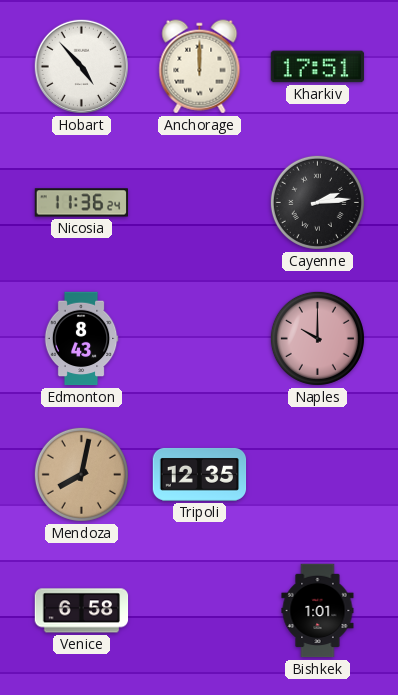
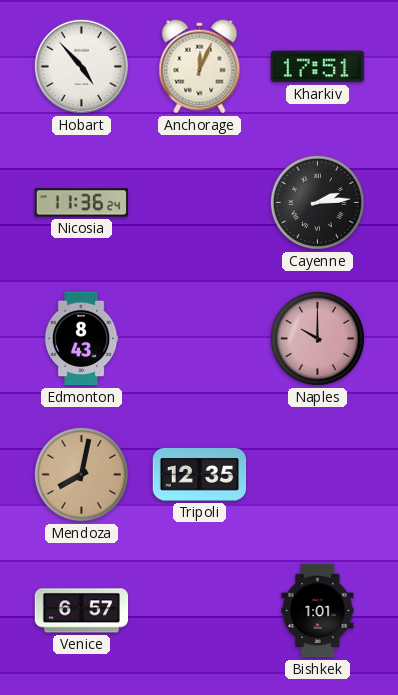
Anchorage: 12:00 -> 12:04 (200, 67)
Venice: 6:58 -> 6:57 (82, 611)
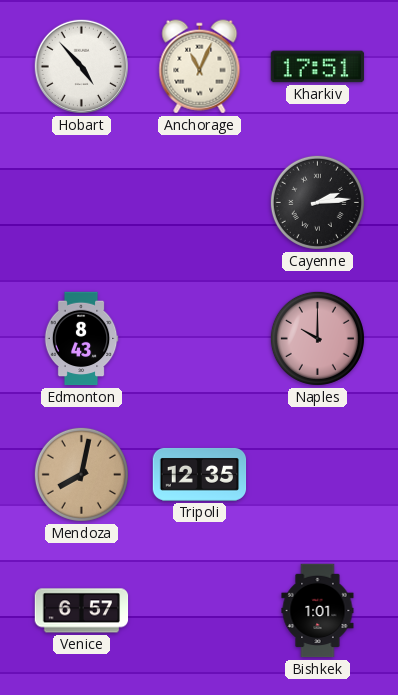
Anchorage: 12:04 -> 11:04 (200, 67)
Nicosia: 11:36 -> none (81, 203)
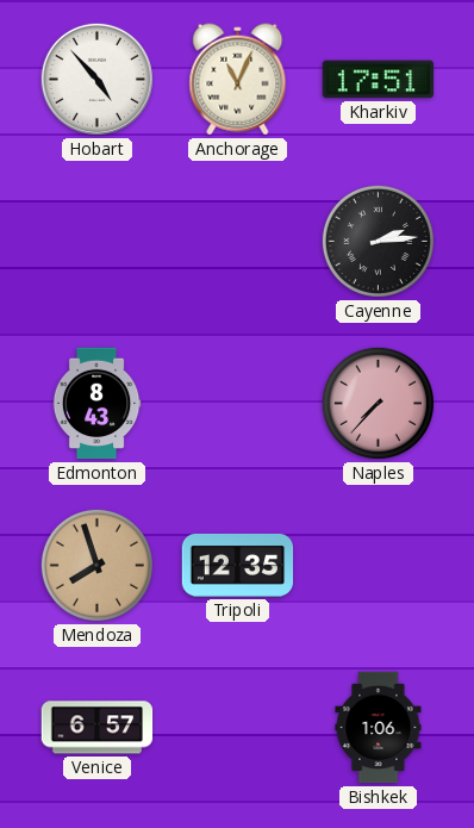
Naples: 10:00 -> 7:37 (378, 403)
Mendoza: 8:02 -> 7:57 (96, 565)
Bishkek: 1:01 -> 1:06 (379, 728)
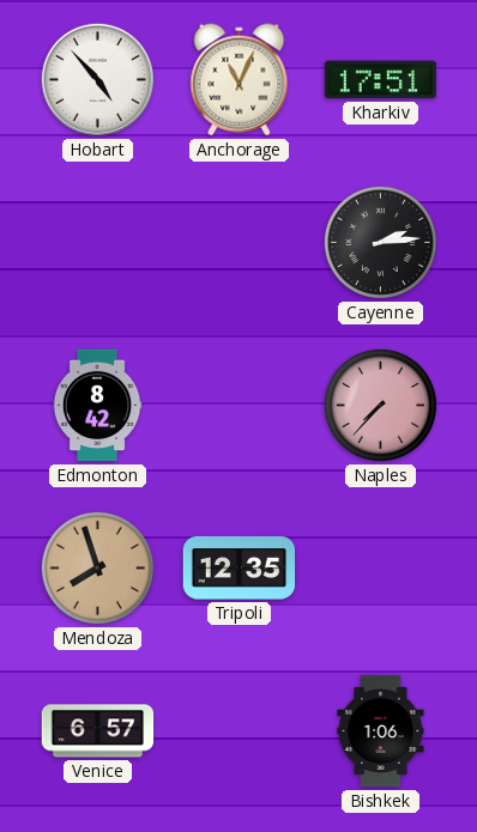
Edmonton: 8:43 -> 8:42 (97, 406)
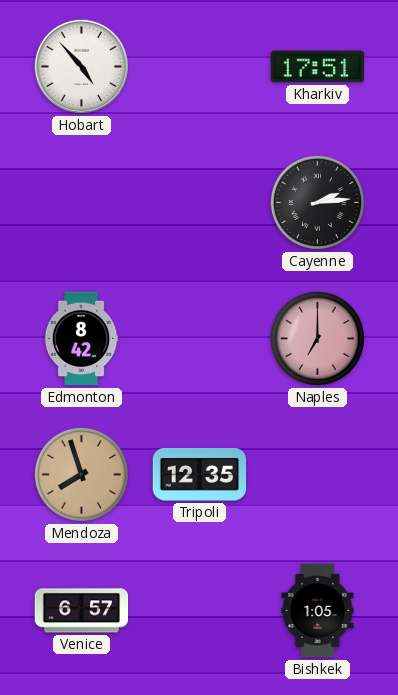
Anchorage: 11:04 -> none (240, 80)
Naples: 7:37 -> 7:00 (317, 338)
Bishkek: 1:06 -> 1:05 (318, 611)
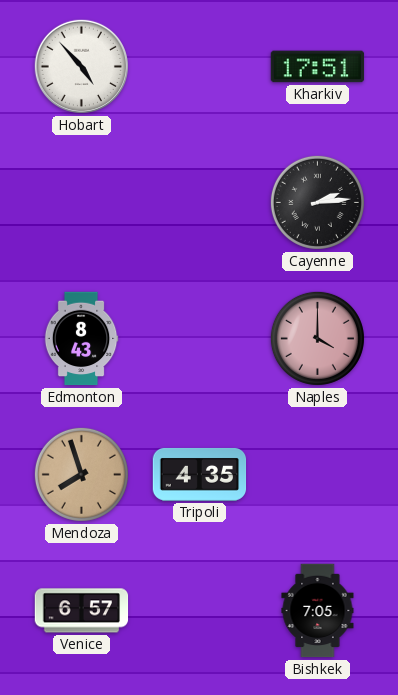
Edmonton: 8:42 -> 8:43 (81, 339)
Naples: 7:00 -> 4:00 (317, 338)
Tripoli: 12:35 -> 4:35 (200, 474)
Bishkek: 1:05 -> 7:05 (318, 611)
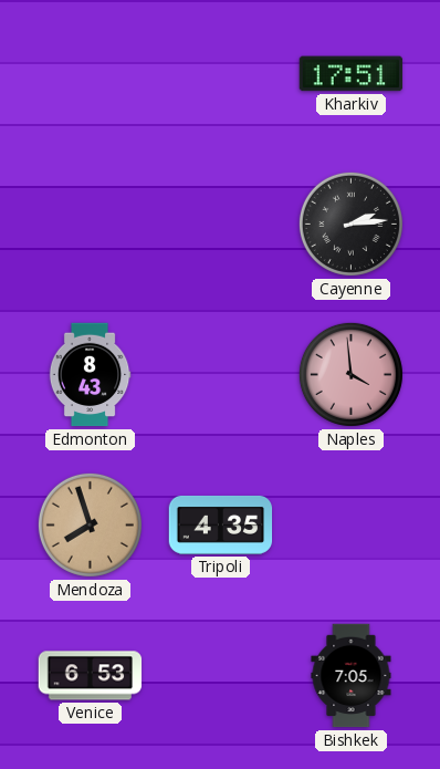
Hobart: 4:53 -> none (81, 66)
Naples: 4:00 -> 3:59 (350, 374)
Venice: 6:57 -> 6:53 (91, 676)
